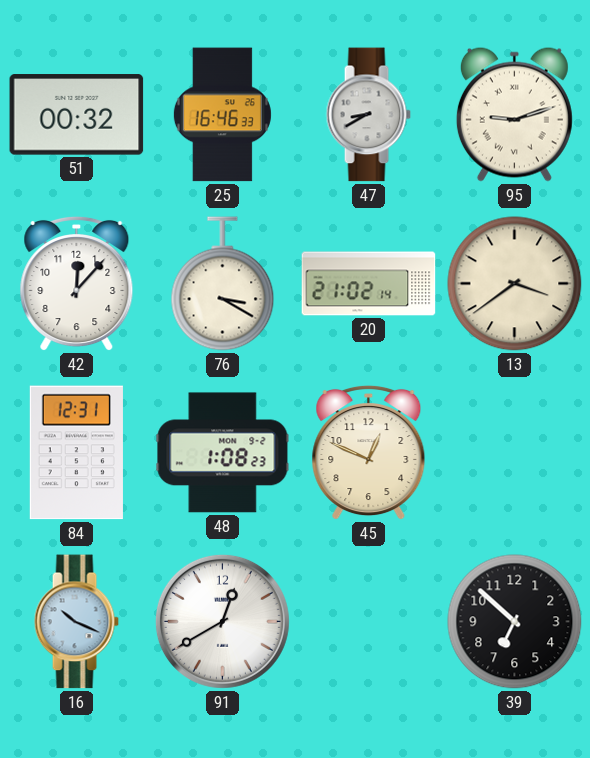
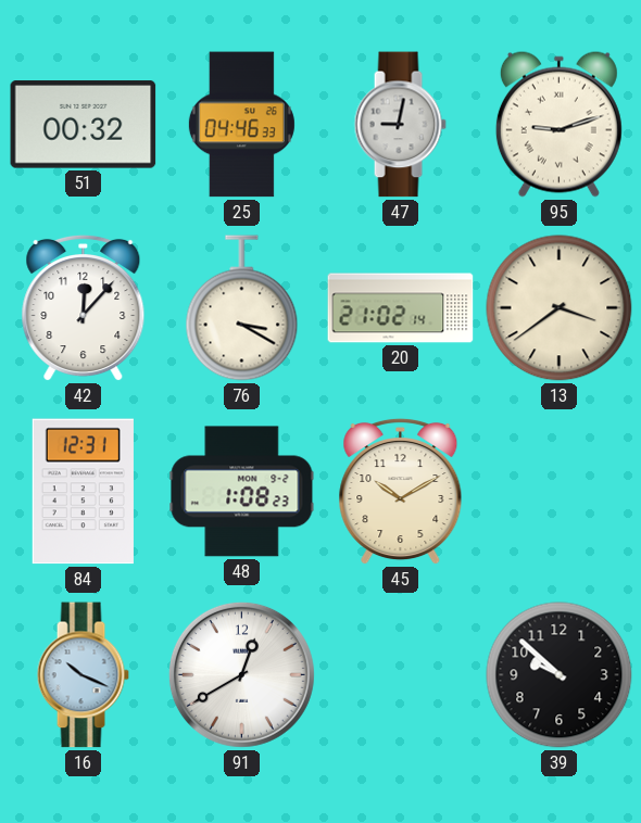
25: 16:46 -> 04:46 (241, 125)
47: 8:40 -> 9:02 (400, 125)
45: 12:49 -> 10:10 (401, 492)
39: 6:52 -> 9:52 (560, 675)
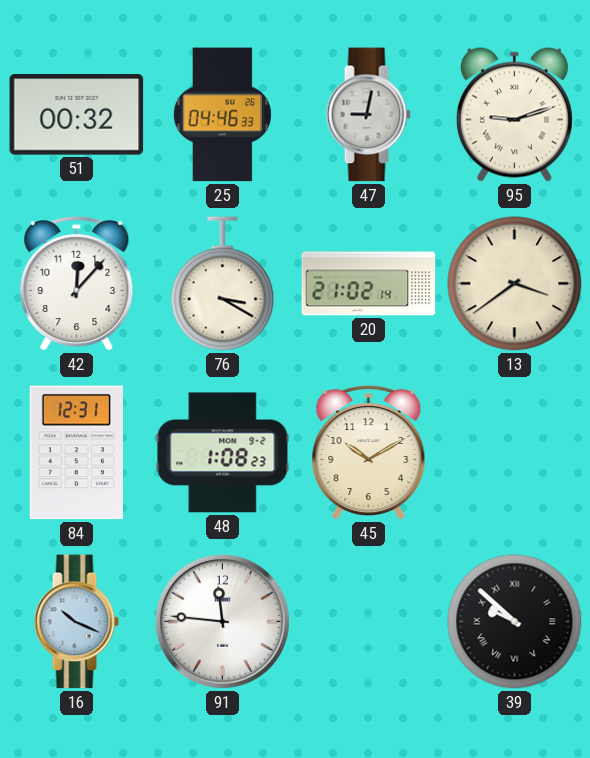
91: 12:40 -> 11:46 (222, 621)
39 numerals: Arabic -> Roman (515, 622)
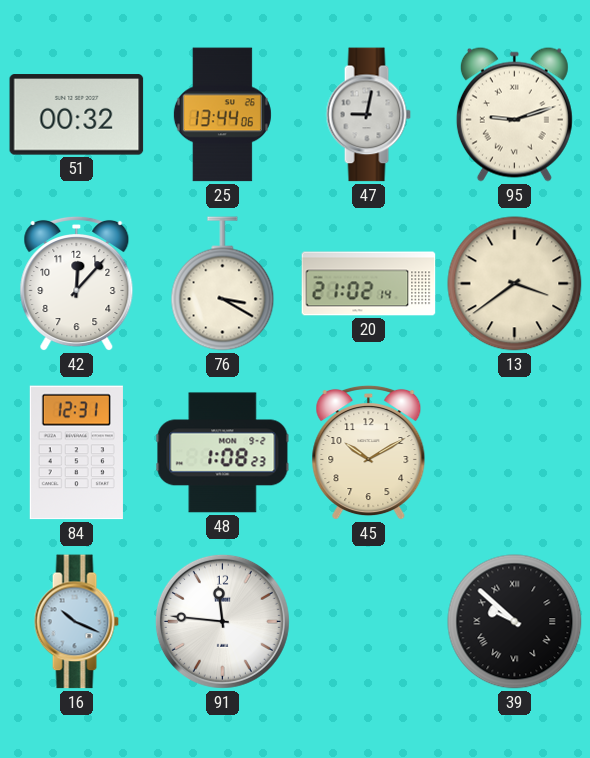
25: 04:46 -> 13:44 (222, 115)
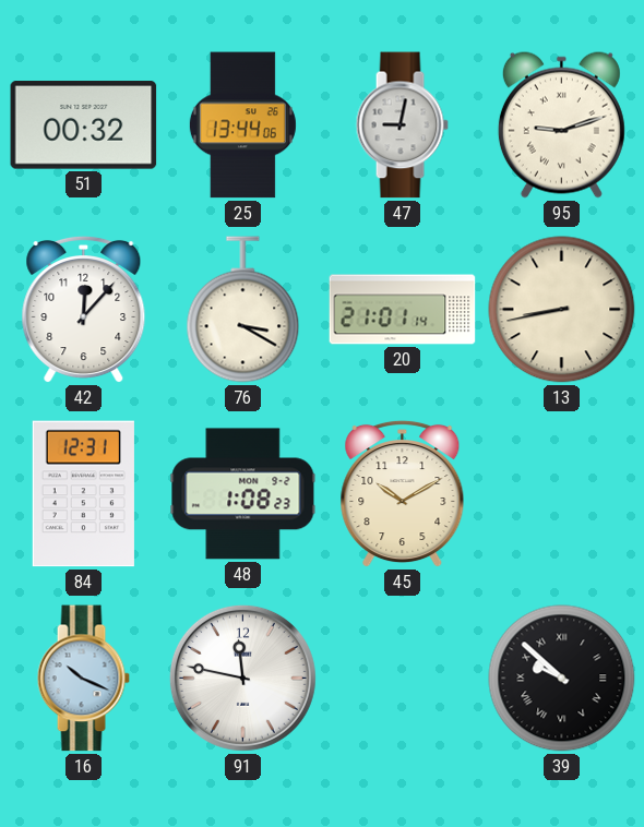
20: 21:02 -> 21:01 (403, 310)
13: 3:39 -> 8:43 (562, 310)
91: 11:46 -> 11:47 (242, 678)
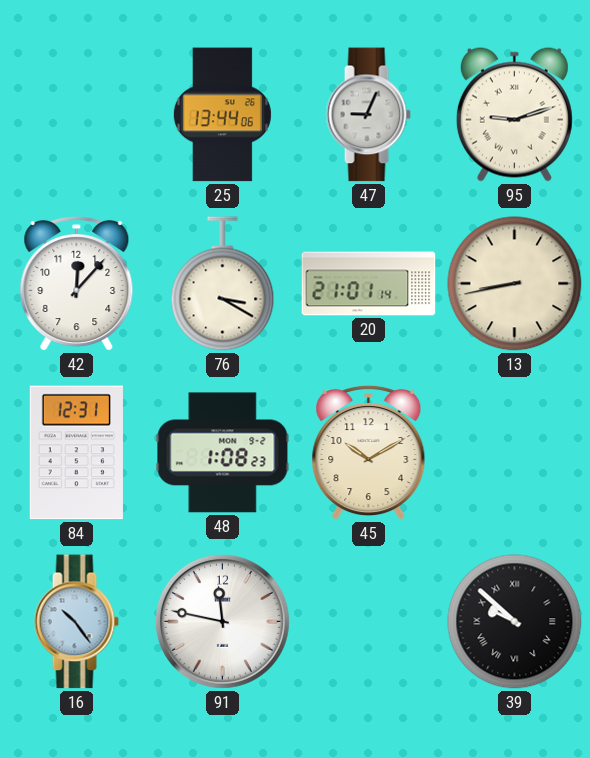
51: 00:32 -> none (84, 125)
47: 9:02 -> 9:04 (368, 115)
16: 10:19 -> 10:24 (76, 622)
